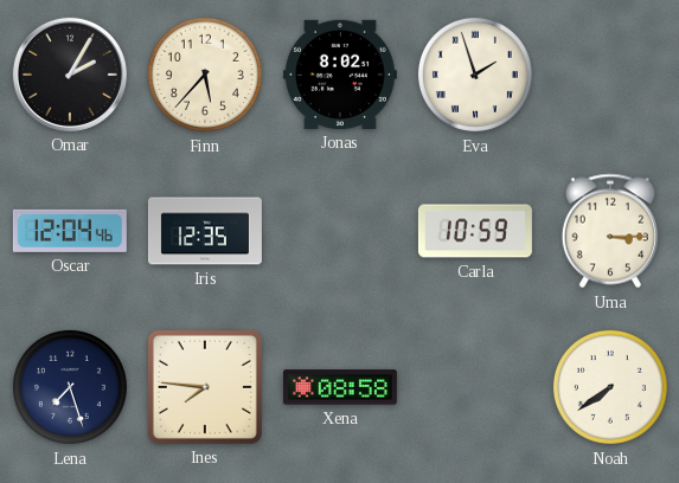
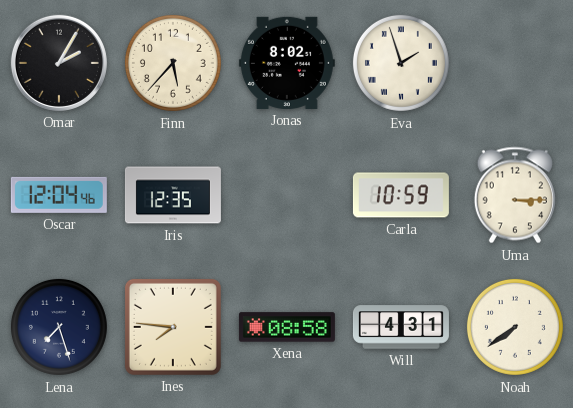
Will: none -> 4:31 (401, 327)
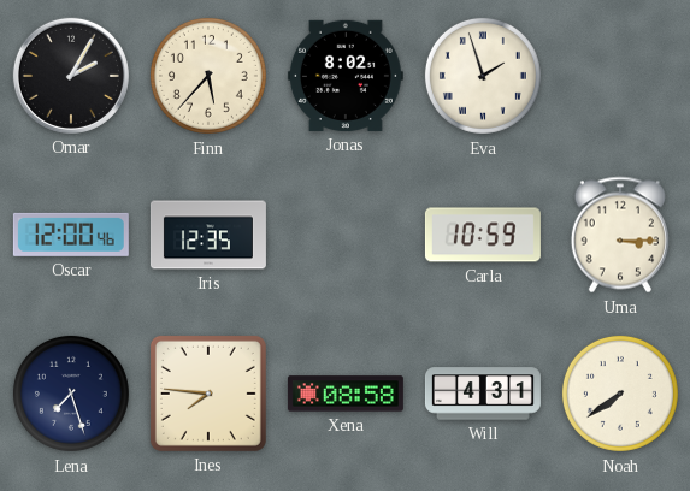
Oscar: 12:04 -> 12:00 (71, 235)
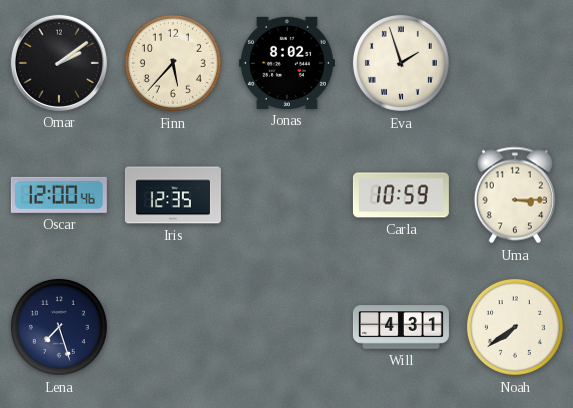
Omar: 2:05 -> 2:09 (59, 63)
Ines: 7:46 -> none (208, 394)
Xena: 08:58 -> none (346, 394)
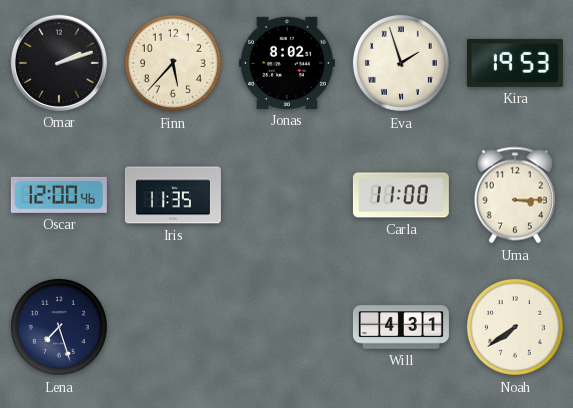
Omar: 2:09 -> 2:12 (59, 63)
Kira: none -> 19:53 (515, 63)
Iris: 12:35 -> 11:35 (173, 195)
Carla: 10:59 -> 11:00 (401, 195)
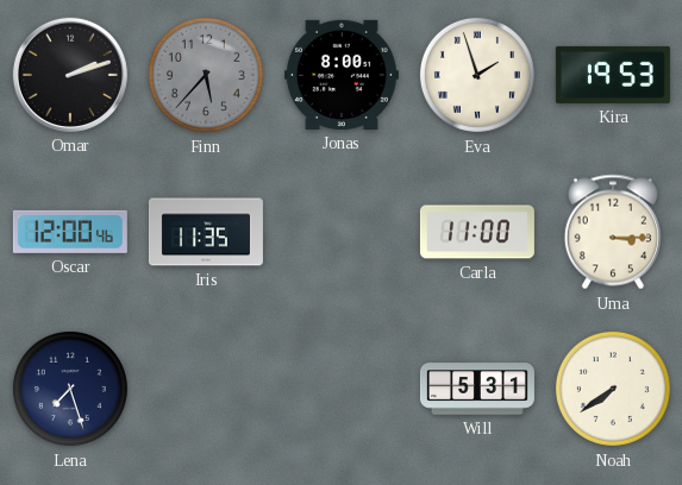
Finn dial: cream -> grey (206, 75)
Jonas: 8:02 -> 8:00 (342, 75)
Will: 4:31 -> 5:31 (477, 389)
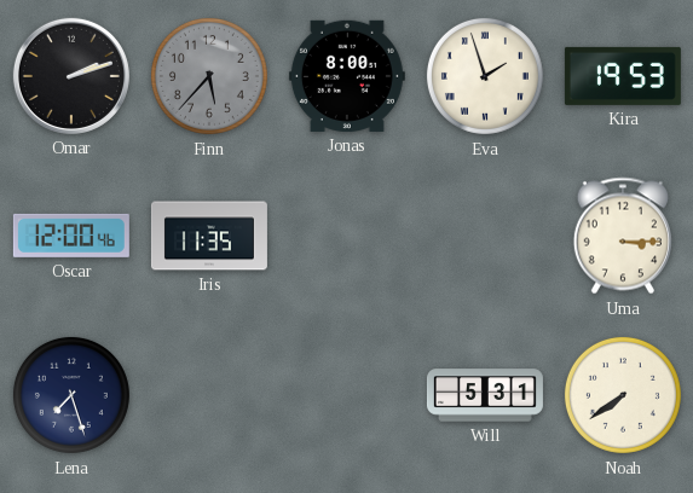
Carla: 11:00 -> none (477, 232)
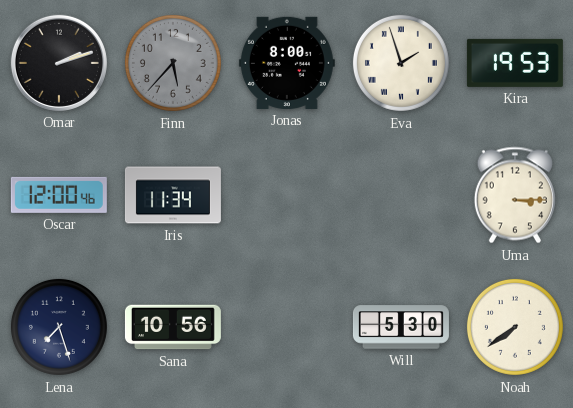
Iris: 11:35 -> 11:34 (173, 195)
Sana: none -> 10:56 (173, 327)
Will: 5:31 -> 5:30 (401, 327)
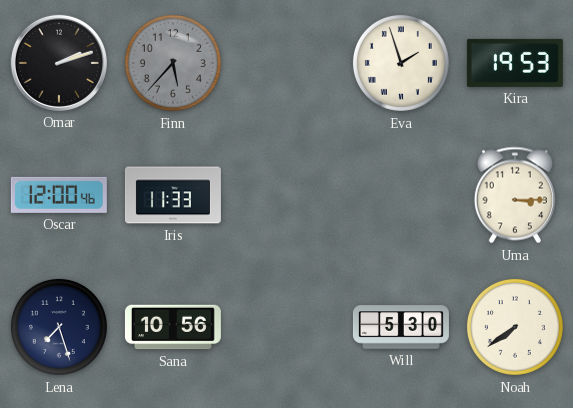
Jonas: 8:00 -> none (287, 63)
Iris: 11:34 -> 11:33 (173, 195)
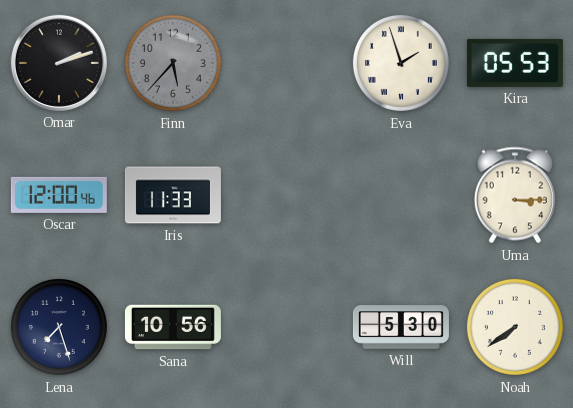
Kira: 19:53 -> 05:53 (515, 63)
